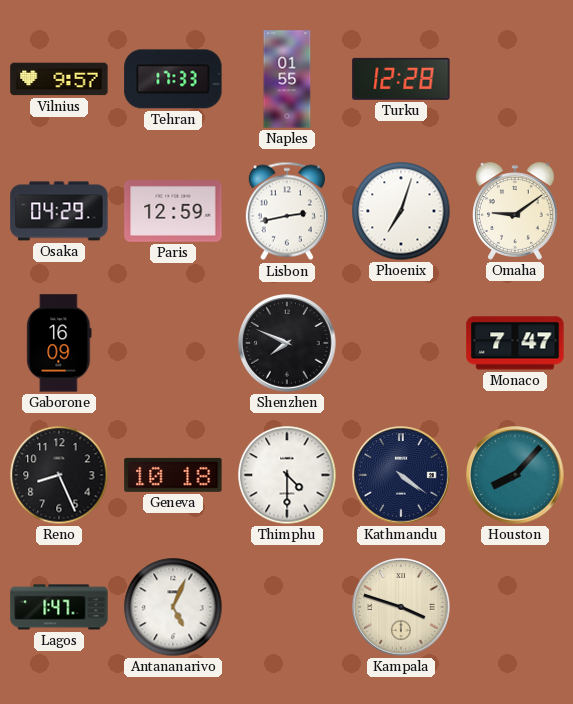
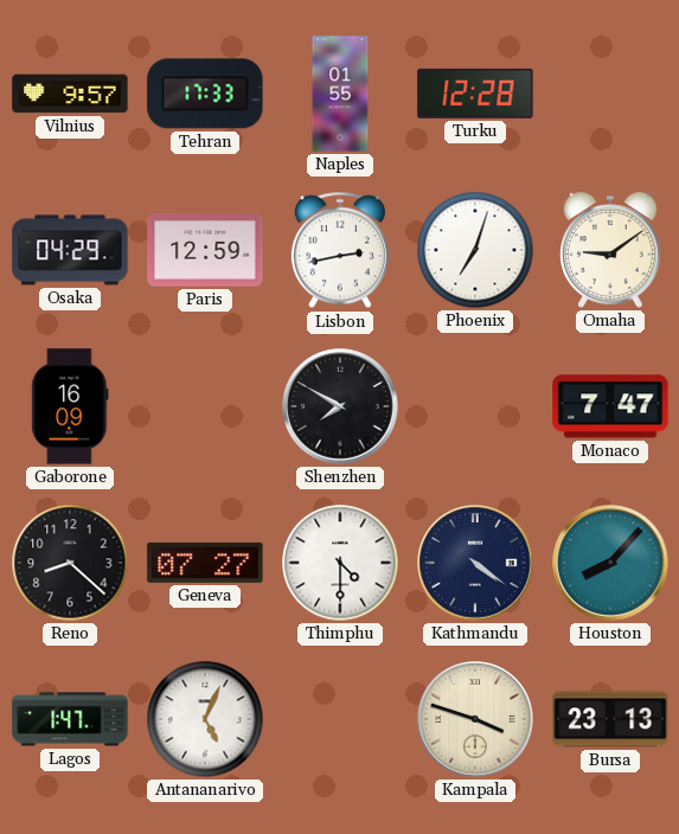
Shenzhen: 7:49 -> 7:50 (340, 406)
Reno: 8:26 -> 8:22 (70, 563)
Geneva: 10:18 -> 07:27 (205, 563)
Bursa: none -> 23:13 (610, 719)
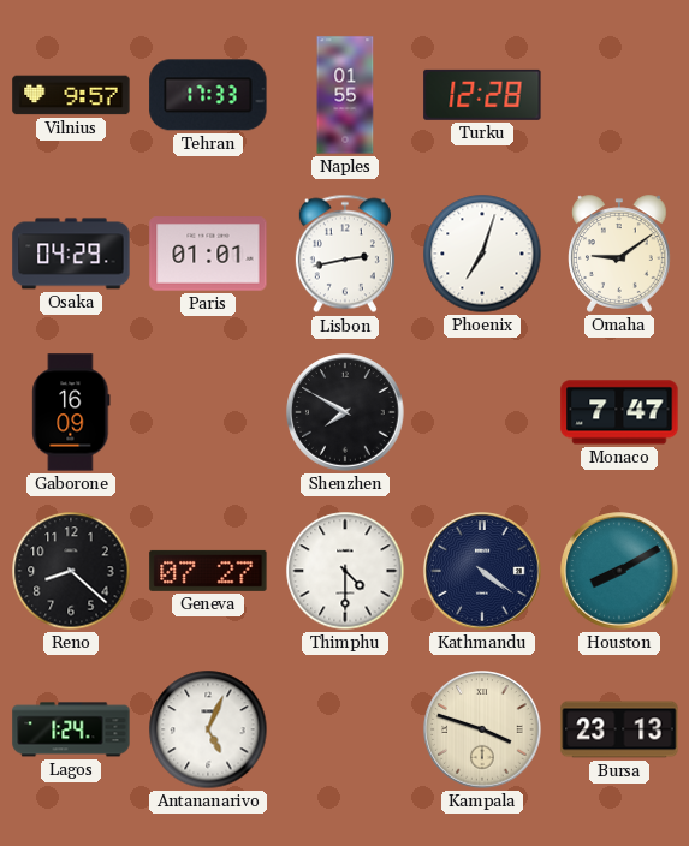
Paris: 12:59 -> 01:01 (208, 254)
Houston: 8:07 -> 8:10 (619, 571)
Lagos: 1:47 -> 1:24 (71, 729)
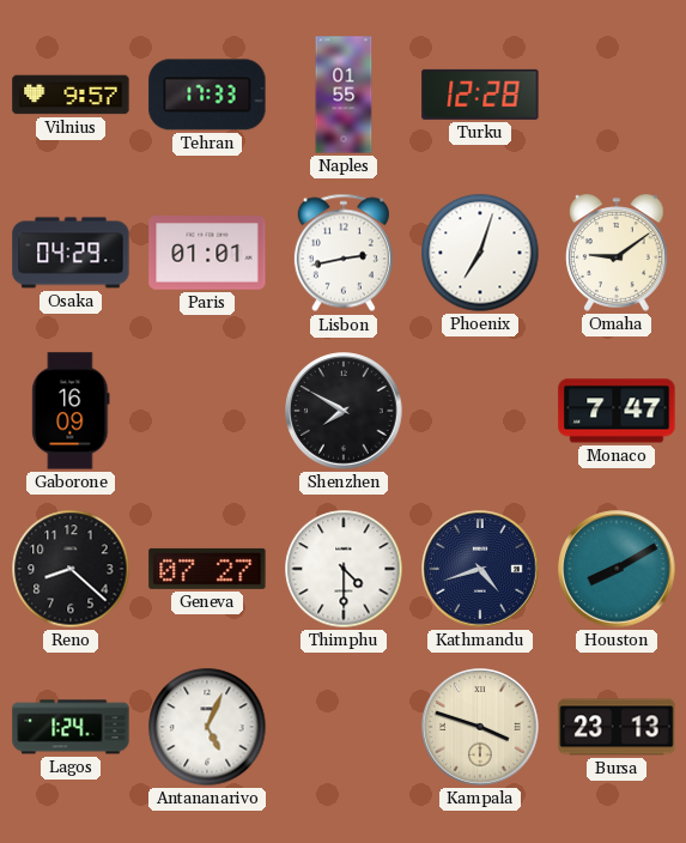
Kathmandu: 4:21 -> 4:42 (480, 569)
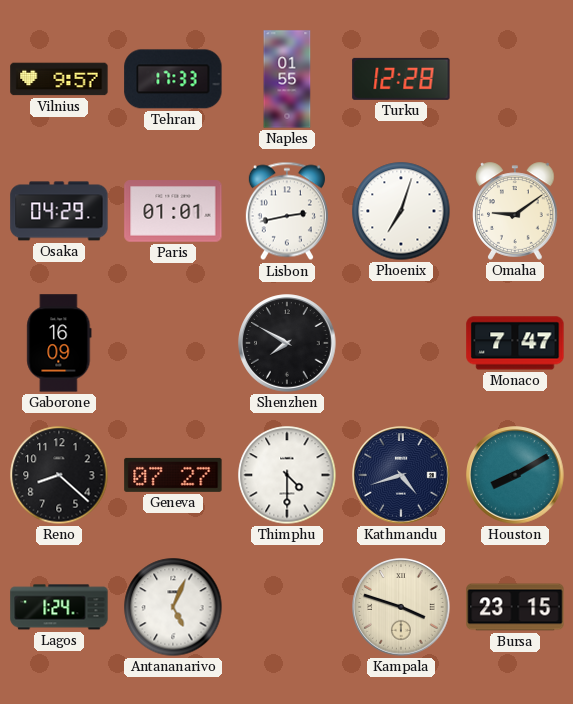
Bursa: 23:13 -> 23:15 (515, 607)
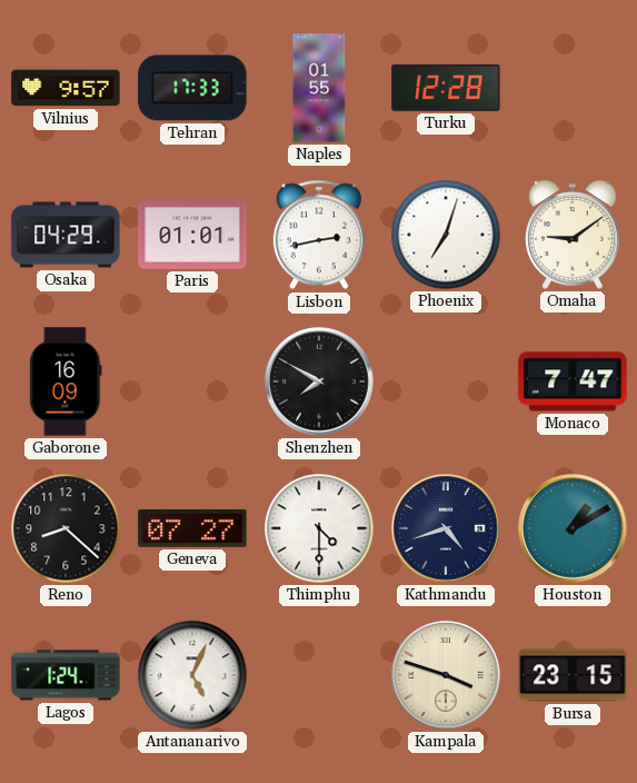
Houston: 8:10 -> 1:10 (573, 528)
